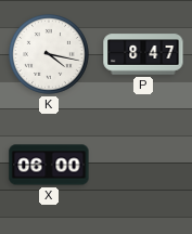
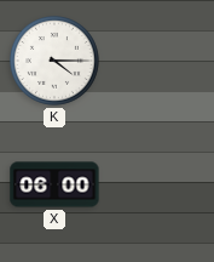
K: 4:17 -> 4:15 (54, 61)
P: 8:47 -> none (143, 54)
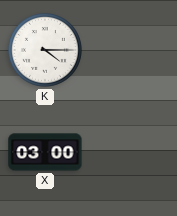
X: 06:00 -> 03:00 (45, 152)
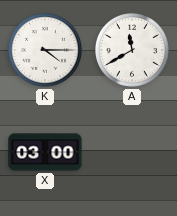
A: none -> 11:40 (132, 50)
